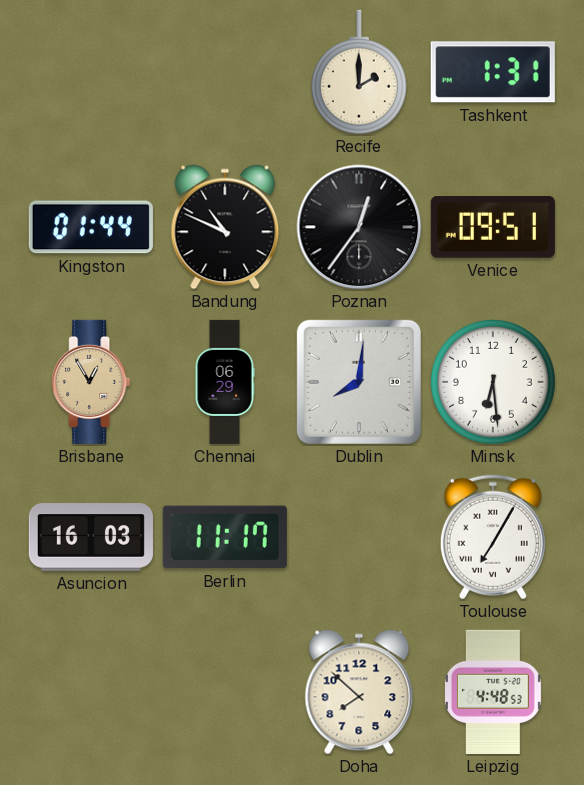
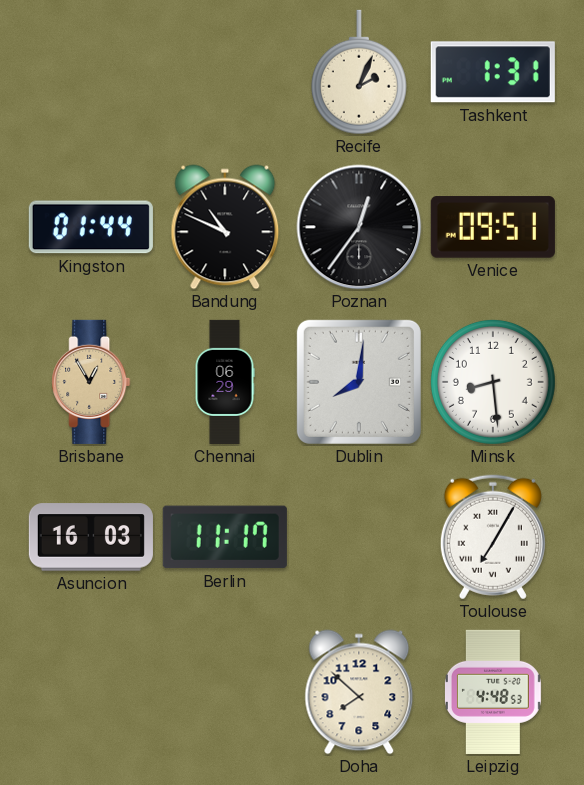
Recife: 2:00 -> 2:04 (359, 72)
Minsk: 6:29 -> 8:29 (493, 382)
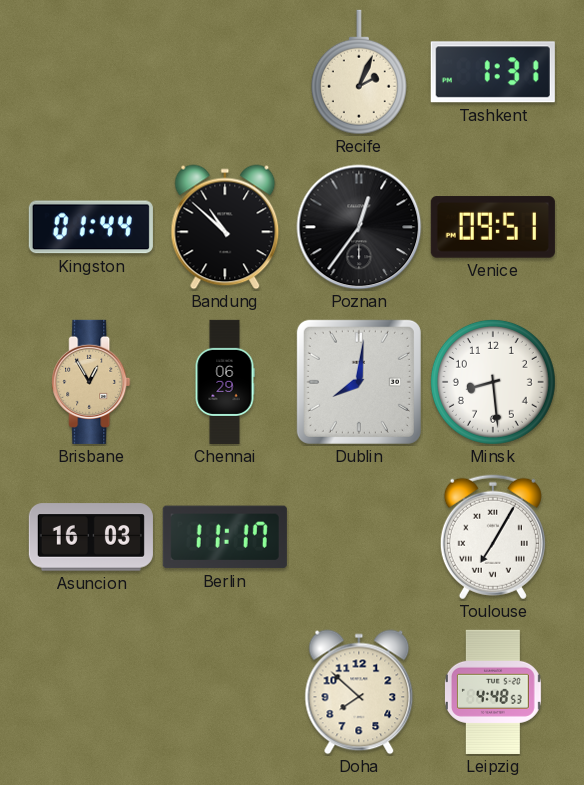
Bandung: 10:49 -> 10:52 (225, 227)
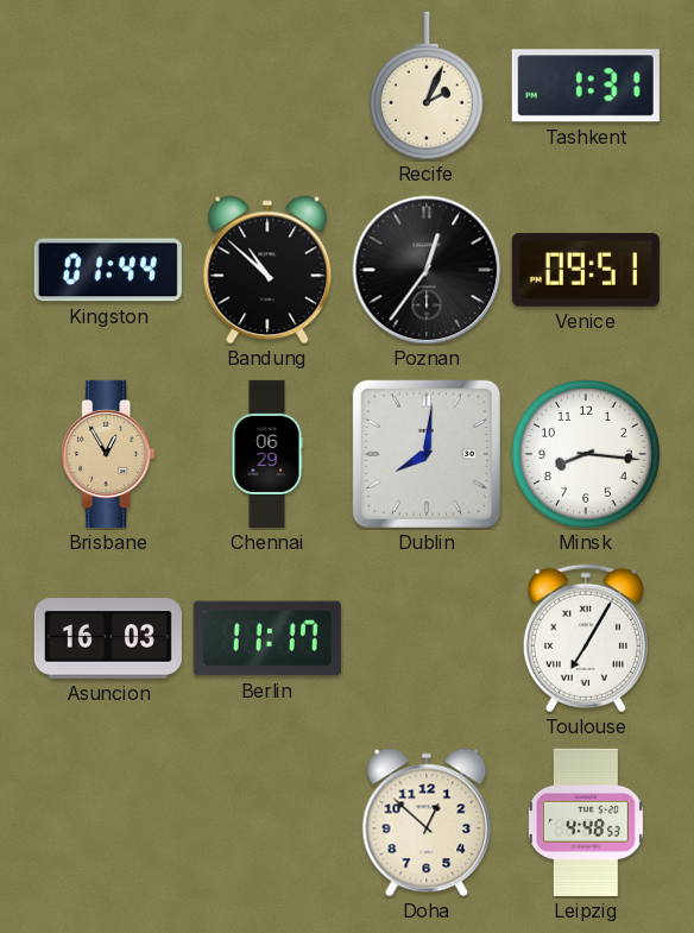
Minsk: 8:29 -> 8:16 (586, 454)
Doha: 7:52 -> 12:52 (427, 822)
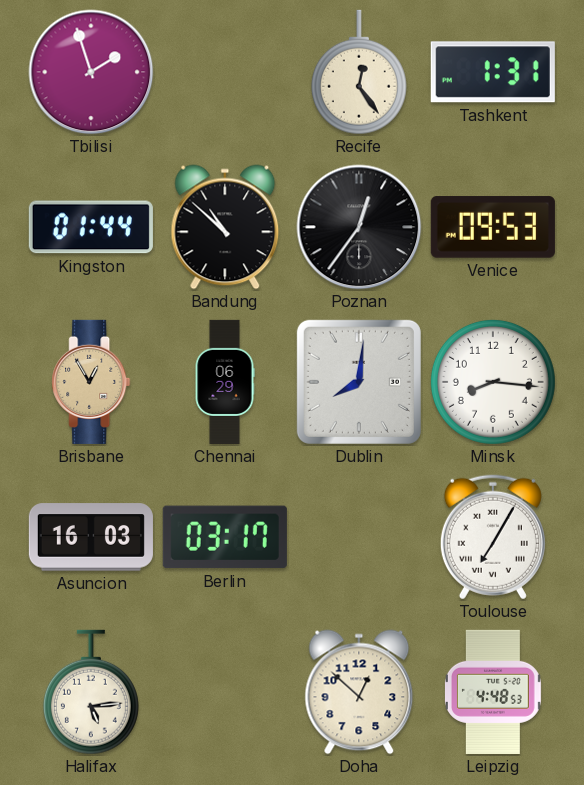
Tbilisi: none -> 1:57 (91, 72)
Recife: 2:04 -> 12:24 (359, 72)
Venice: 09:51 -> 09:53 (493, 227)
Berlin: 11:17 -> 03:17 (225, 537)
Halifax: none -> 5:14 (91, 692)
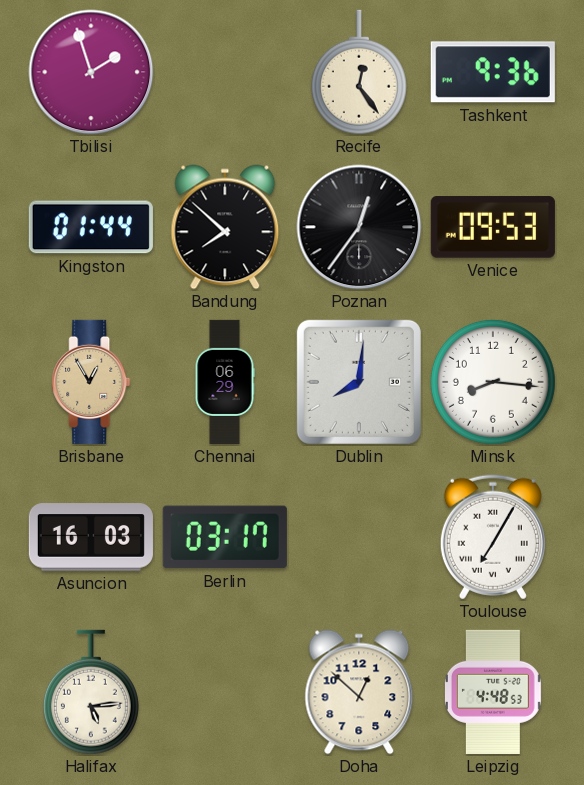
Tashkent: 1:31 -> 9:36 (493, 72)
Bandung: 10:52 -> 7:52 (225, 227)
